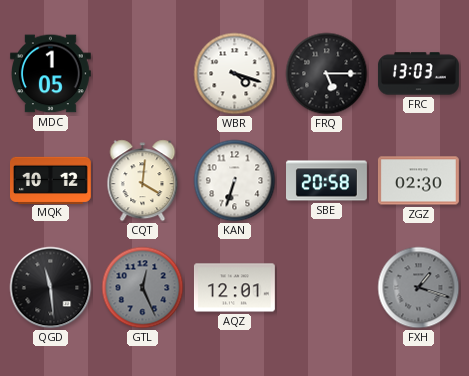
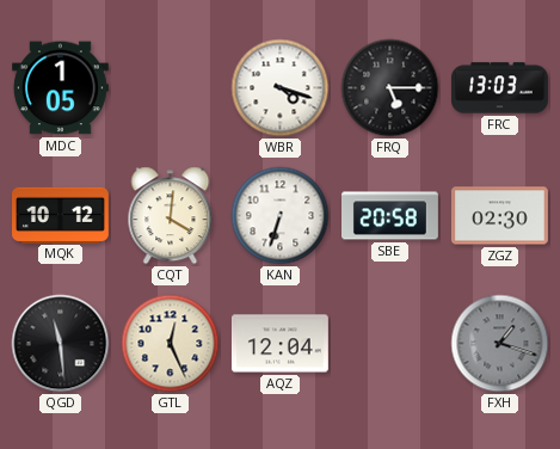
GTL dial: grey -> cream (171, 344)
AQZ: 12:01 -> 12:04 (279, 344)
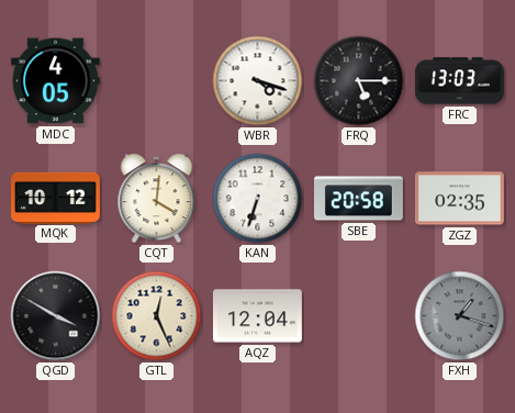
MDC: 1:05 -> 4:05 (55, 81)
ZGZ: 02:30 -> 02:35 (459, 199)
QGD: 11:29 -> 3:50 (56, 316)
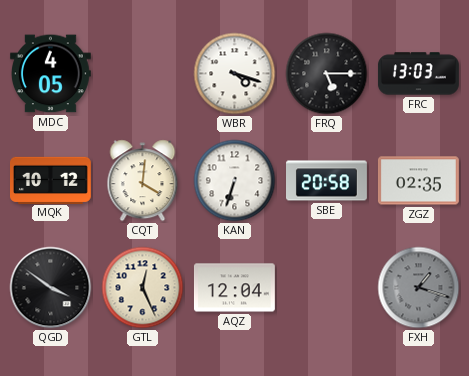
QGD: 3:50 -> 3:51 (51, 288)
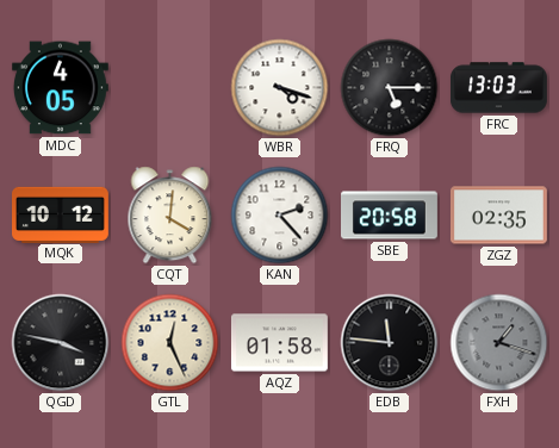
KAN: 6:33 -> 2:23 (280, 216)
QGD: 3:51 -> 3:47 (61, 343)
AQZ: 12:04 -> 01:58 (279, 343)
EDB: none -> 11:46 (390, 343)
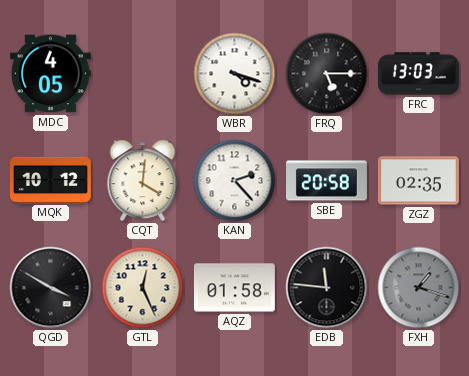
QGD: 3:47 -> 3:50 (51, 288)
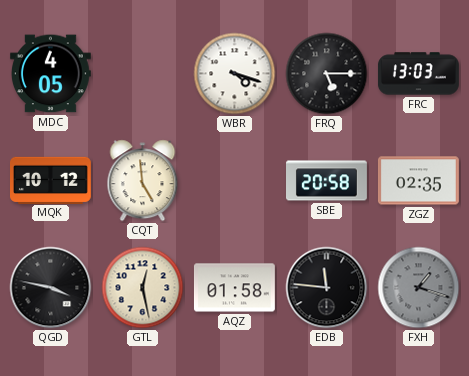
CQT: 4:01 -> 4:59 (143, 181)
KAN: 2:23 -> none (235, 181)
QGD: 3:50 -> 3:47 (51, 288)
GTL: 12:26 -> 12:28 (143, 288)
